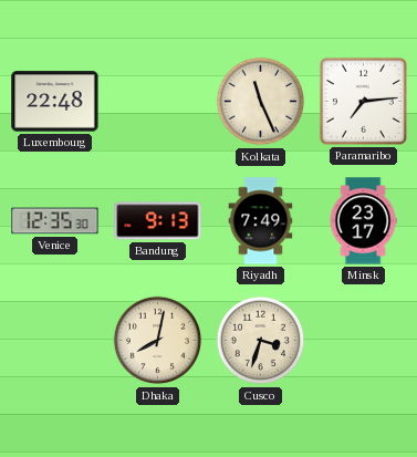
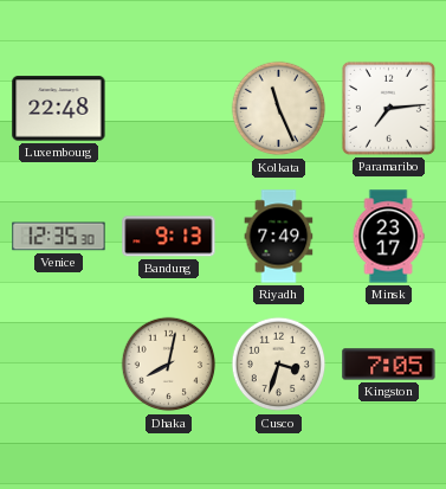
Kingston: none -> 7:05 (389, 365)
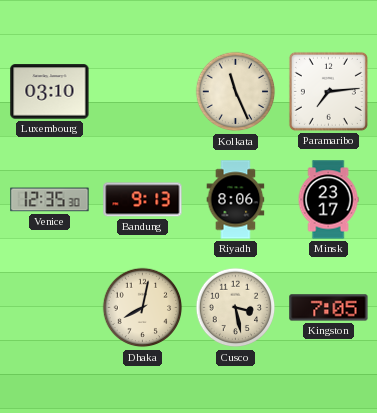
Luxembourg: 22:48 -> 03:10 (50, 92)
Riyadh: 7:49 -> 8:06 (236, 200)
Cusco: 3:33 -> 3:28 (236, 308)
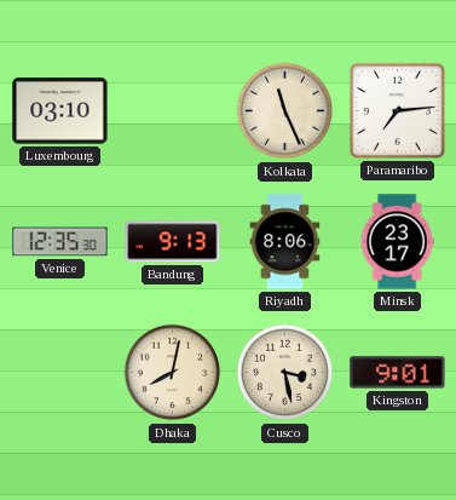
Kingston: 7:05 -> 9:01 (398, 373)
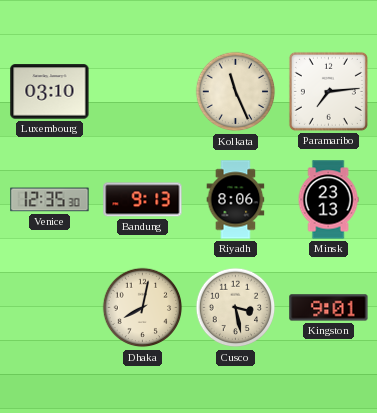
Minsk: 23:17 -> 23:13 (328, 200)
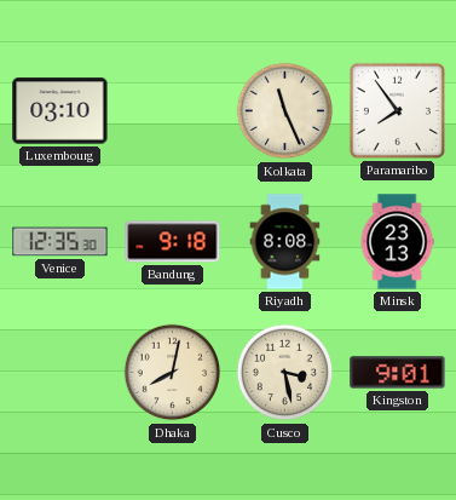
Paramaribo: 7:14 -> 7:54 (397, 110)
Bandung: 9:13 -> 9:18 (173, 242)
Riyadh: 8:06 -> 8:08 (285, 242)
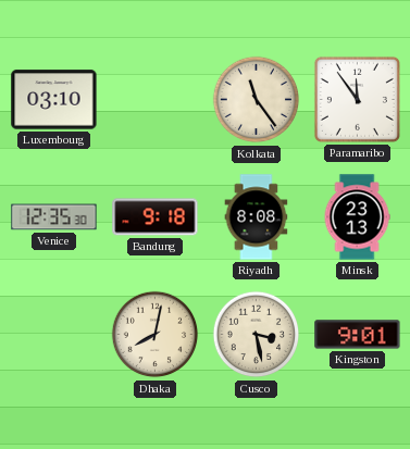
Kolkata: 11:26 -> 11:24 (257, 100)
Paramaribo: 7:54 -> 11:54 (357, 99)
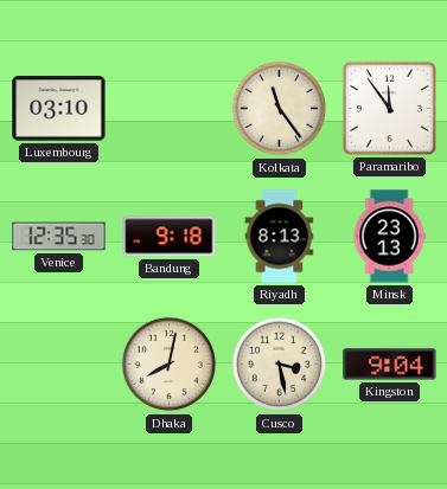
Riyadh: 8:08 -> 8:13 (280, 237)
Kingston: 9:01 -> 9:04 (390, 365)
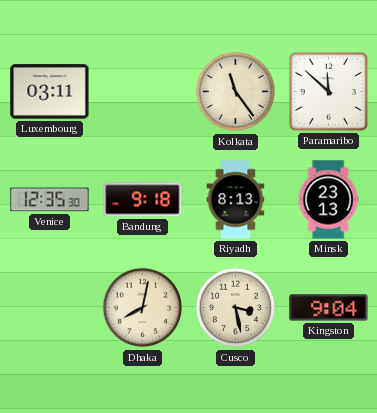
Luxembourg: 03:10 -> 03:11 (50, 92)
Paramaribo: 11:54 -> 11:52 (328, 91)
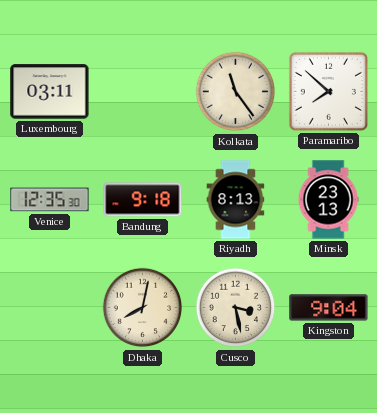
Paramaribo: 11:52 -> 7:52 (328, 91)
